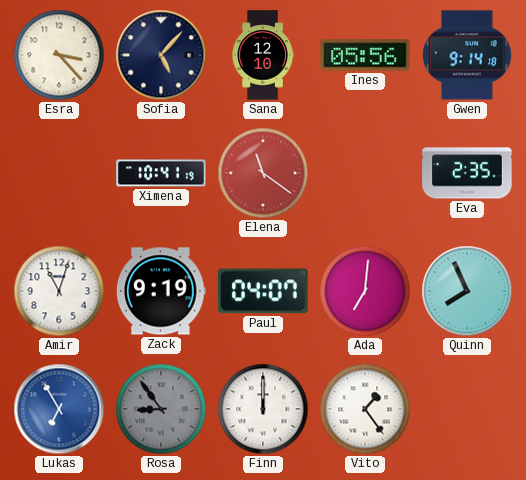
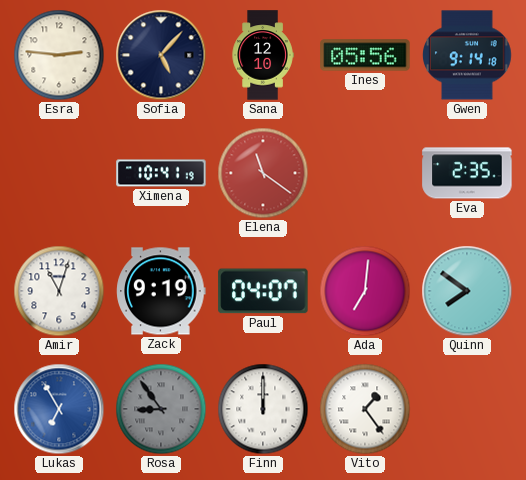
Esra: 3:23 -> 2:46 (59, 55)
Quinn: 7:56 -> 7:51 (467, 291)
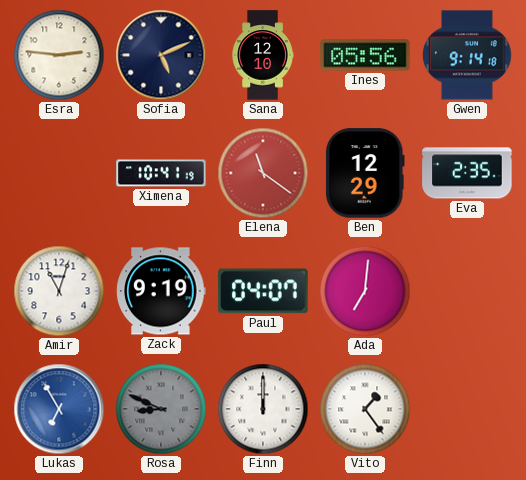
Sofia: 5:07 -> 5:11 (161, 55)
Ben: none -> 12:29 (366, 173)
Quinn: 7:51 -> none (467, 291)
Rosa: 8:54 -> 8:49 (161, 409)
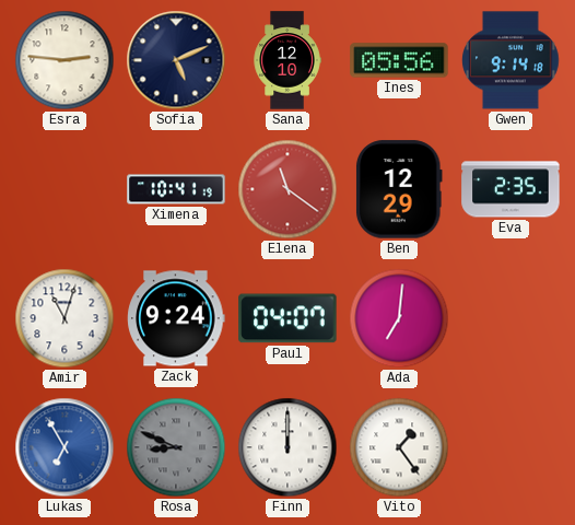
Zack: 9:19 -> 9:24 (176, 318)
